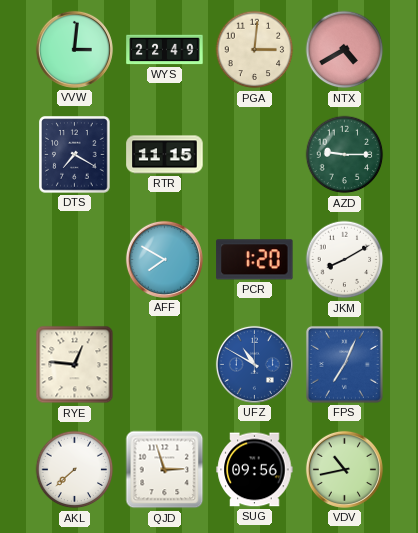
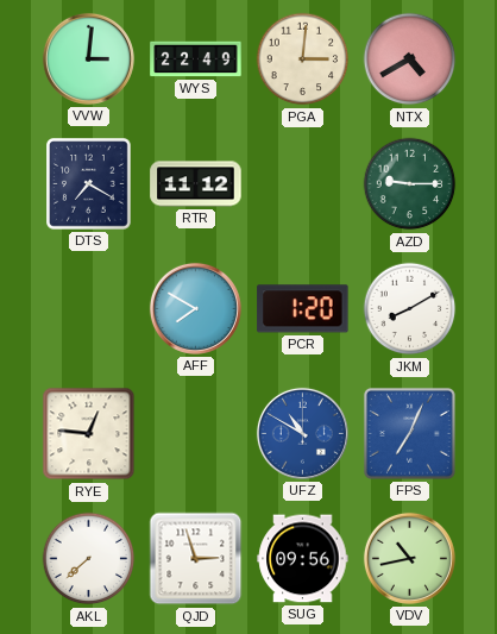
RTR: 11:15 -> 11:12 (196, 184)
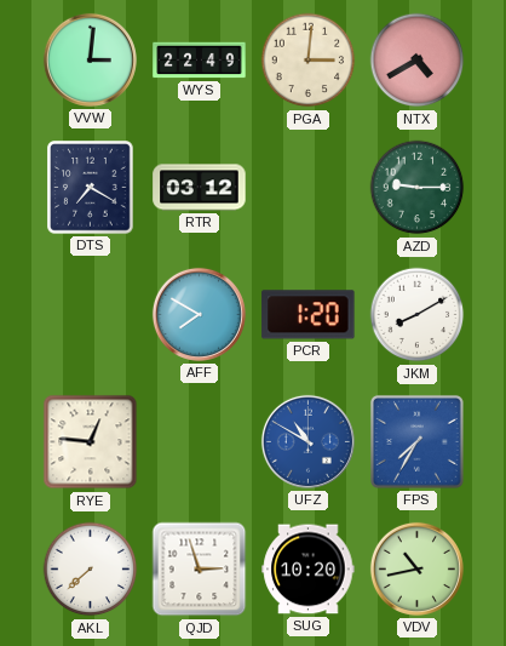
RTR: 11:12 -> 03:12 (200, 188)
FPS: 7:04 -> 7:35 (416, 441)
SUG: 09:56 -> 10:20 (309, 570)
